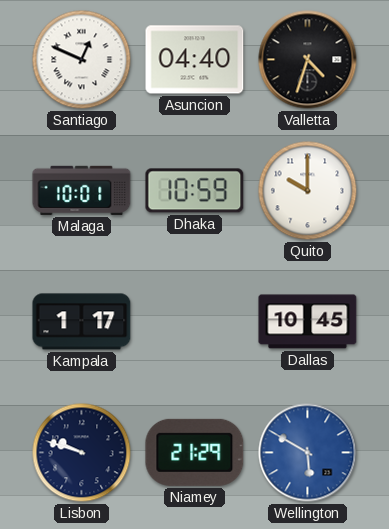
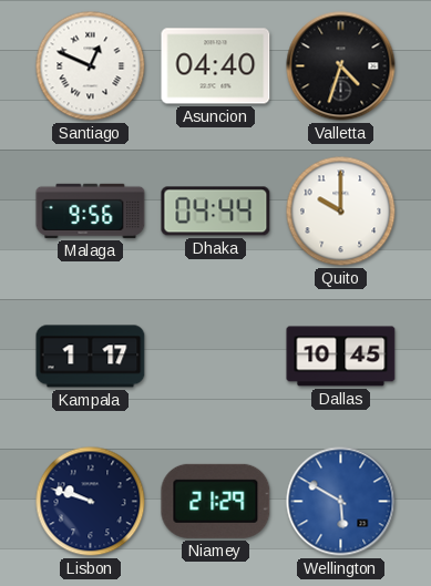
Malaga: 10:01 -> 9:56 (91, 210)
Dhaka: 10:59 -> 04:44 (216, 212)
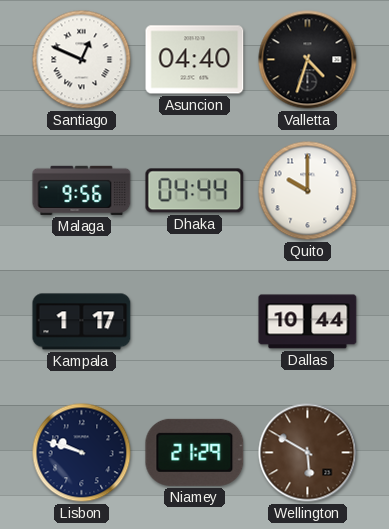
Dallas: 10:45 -> 10:44 (308, 322)
Wellington dial: blue -> brown (308, 453)
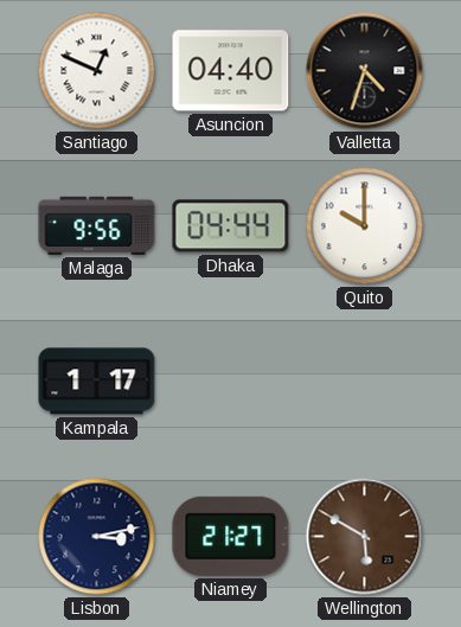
Dallas: 10:44 -> none (308, 322)
Lisbon: 9:48 -> 3:13 (97, 537)
Niamey: 21:29 -> 21:27 (231, 536)
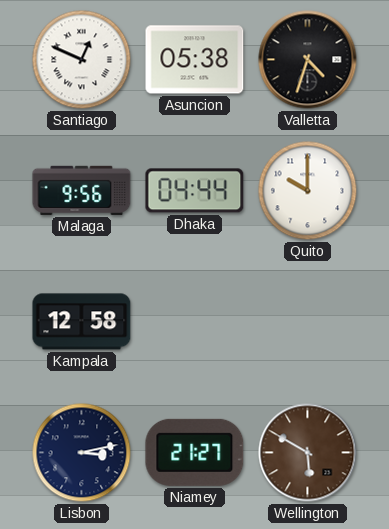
Asuncion: 04:40 -> 05:38 (195, 60)
Kampala: 1:17 -> 12:58 (82, 322)
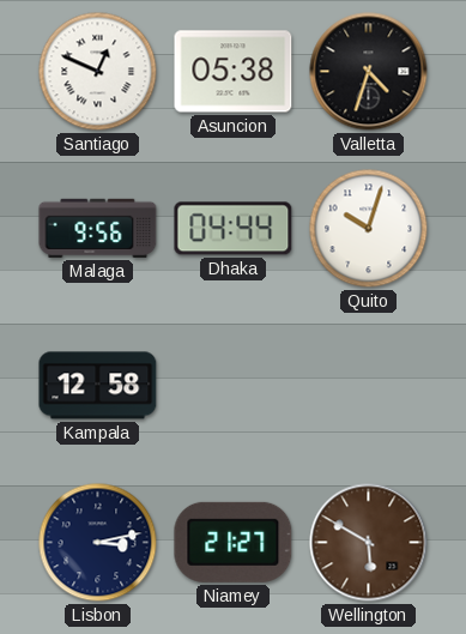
Quito: 10:00 -> 10:03 (369, 229)
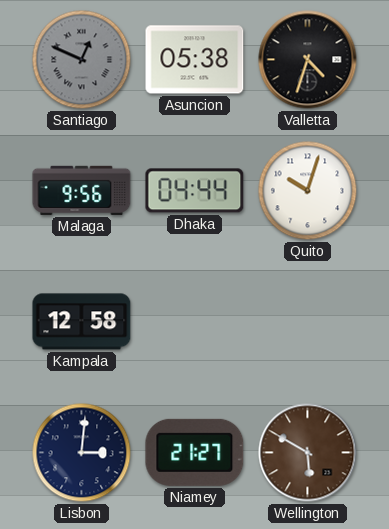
Santiago dial: white -> grey (82, 60)
Lisbon: 3:13 -> 3:01 (82, 453)
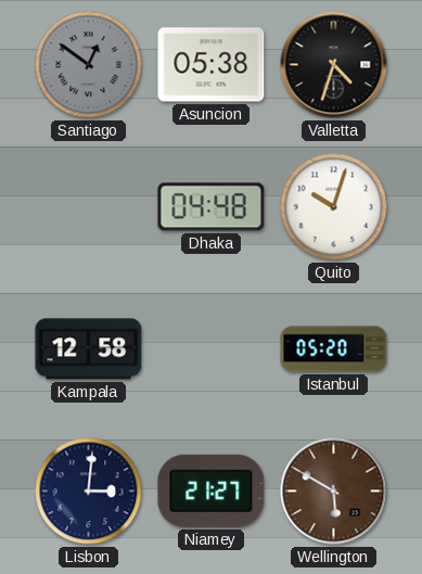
Santiago: 12:49 -> 12:51 (89, 65)
Malaga: 9:56 -> none (82, 190)
Dhaka: 04:44 -> 04:48 (212, 207)
Istanbul: none -> 05:20 (334, 349)
